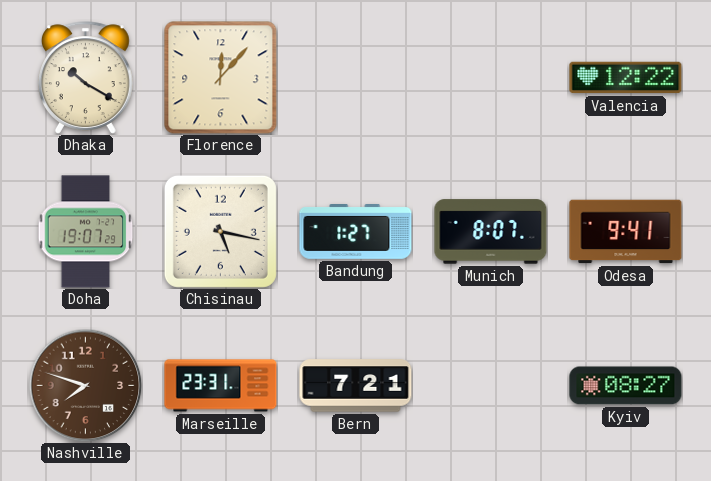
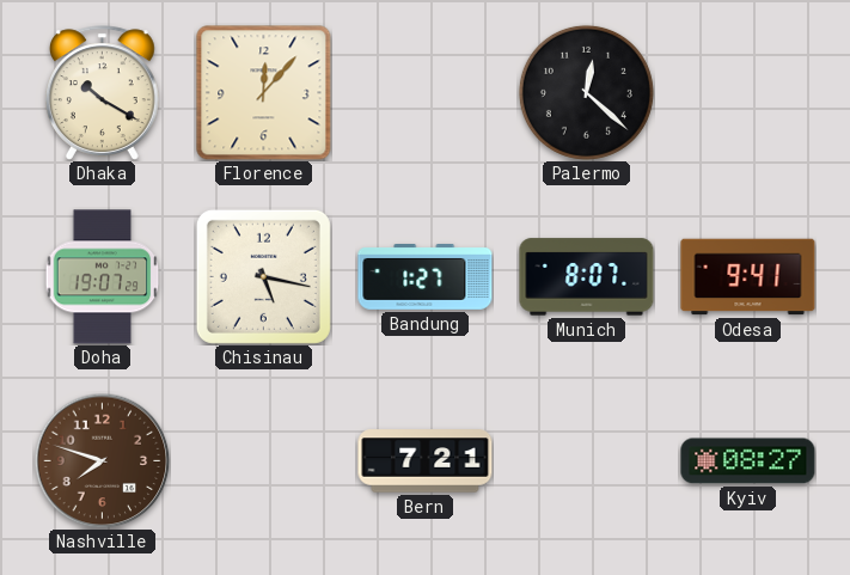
Palermo: none -> 12:22 (586, 92)
Valencia: 12:22 -> none (626, 78)
Marseille: 23:31 -> none (221, 386)
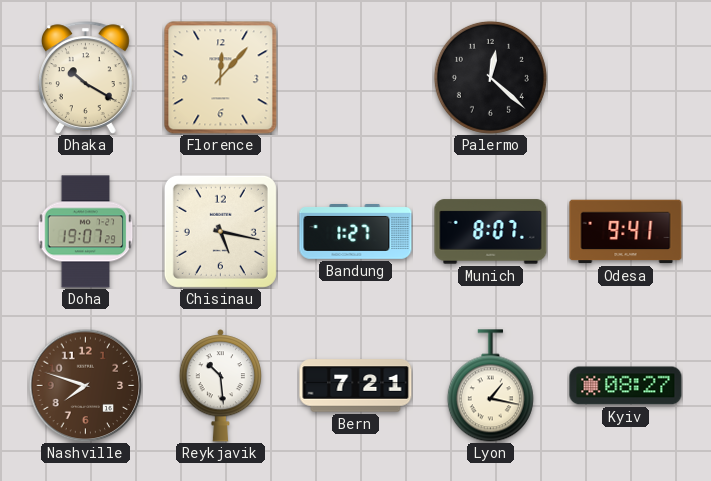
Reykjavik: none -> 10:29 (220, 386)
Lyon: none -> 1:17 (490, 386)
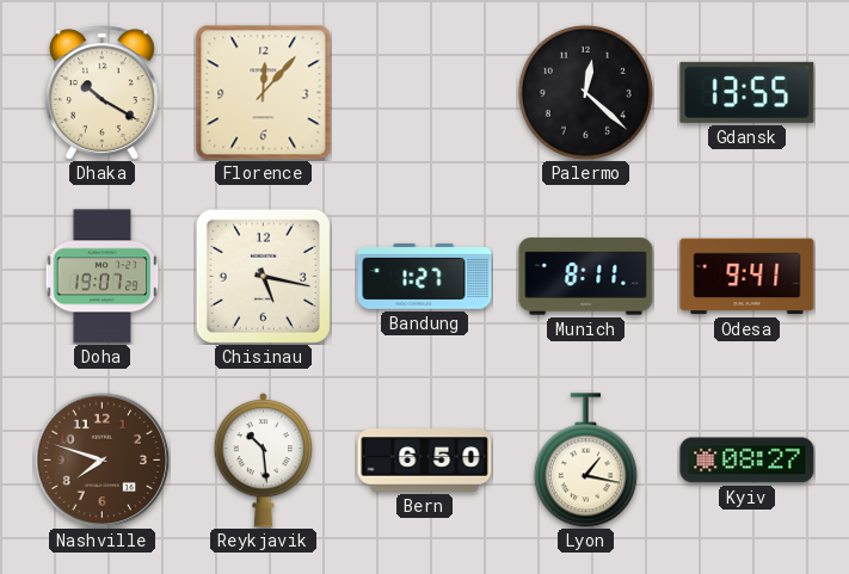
Gdansk: none -> 13:55 (748, 92)
Munich: 8:07 -> 8:11 (586, 277)
Bern: 7:21 -> 6:50 (425, 461)
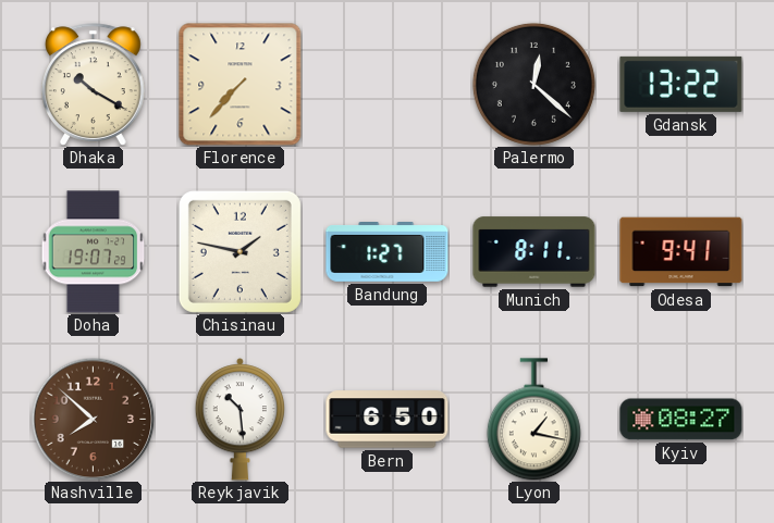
Florence: 12:07 -> 7:37 (241, 85)
Gdansk: 13:55 -> 13:22 (681, 84)
Chisinau: 5:17 -> 1:47 (239, 251)
Nashville: 7:48 -> 7:52 (93, 419)
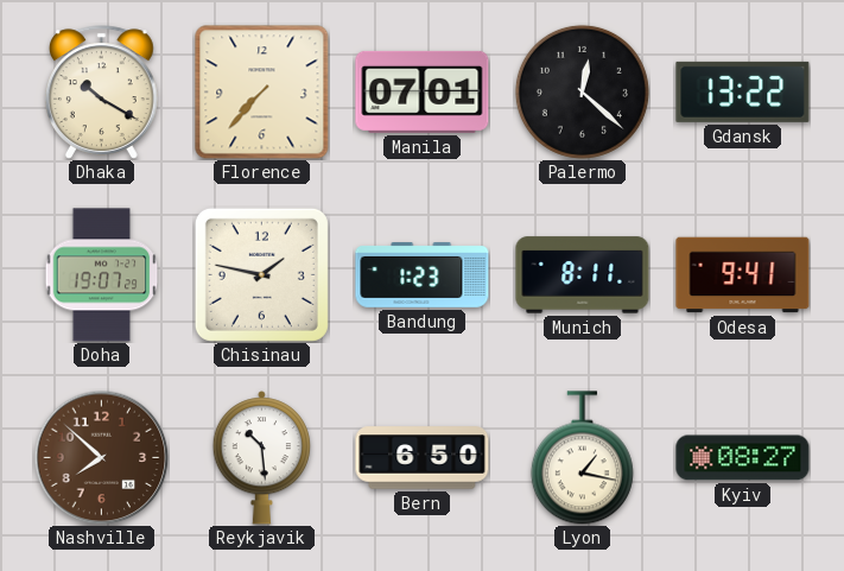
Manila: none -> 07:01 (423, 91)
Bandung: 1:27 -> 1:23 (423, 275)
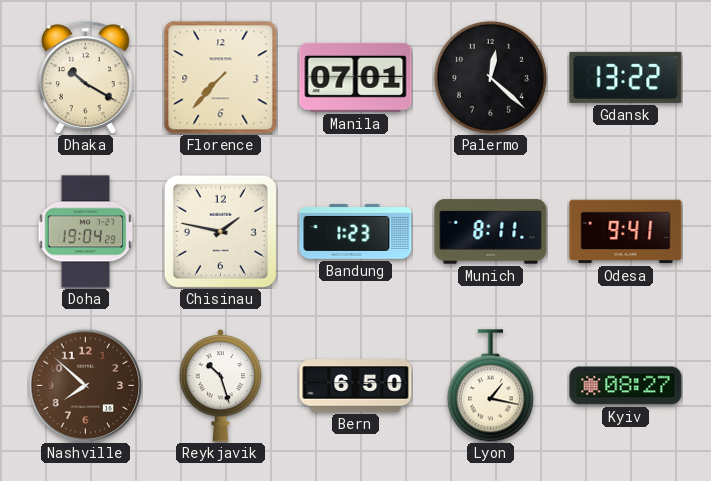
Doha: 19:07 -> 19:04 (86, 232)
Reykjavik: 10:29 -> 10:27 (220, 386)
